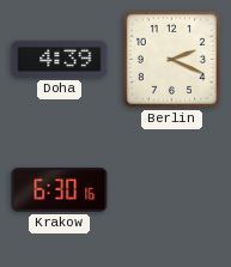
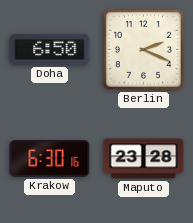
Doha: 4:39 -> 6:50 (50, 49)
Maputo: none -> 23:28 (144, 159)
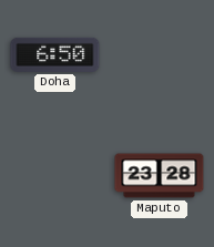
Berlin: 2:19 -> none (143, 49)
Krakow: 6:30 -> none (50, 159)
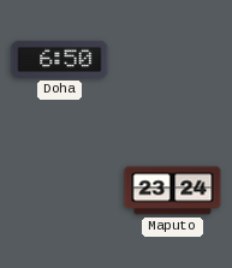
Maputo: 23:28 -> 23:24 (173, 191)
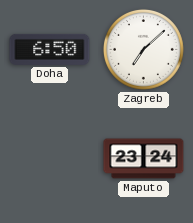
Zagreb: none -> 7:08 (143, 49)
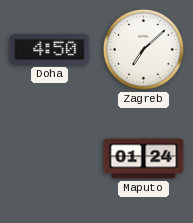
Doha: 6:50 -> 4:50 (50, 49)
Maputo: 23:24 -> 01:24 (144, 159)
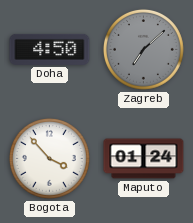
Zagreb dial: white -> grey (143, 49)
Bogota: none -> 3:53 (49, 158)
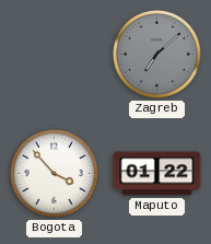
Doha: 4:50 -> none (50, 49)
Maputo: 01:24 -> 01:22 (157, 174)
